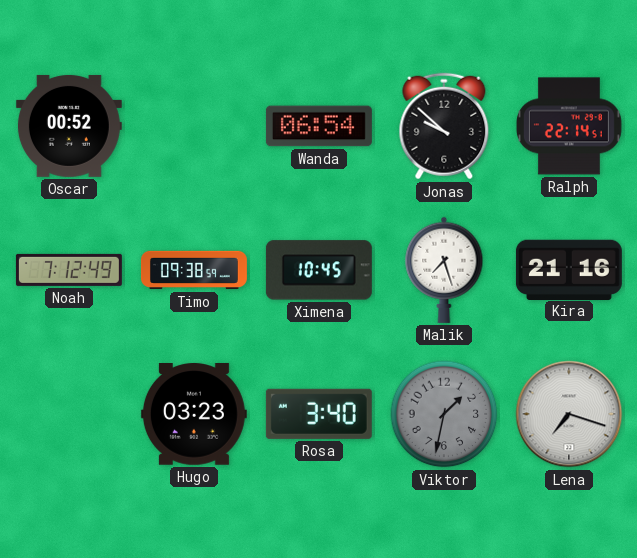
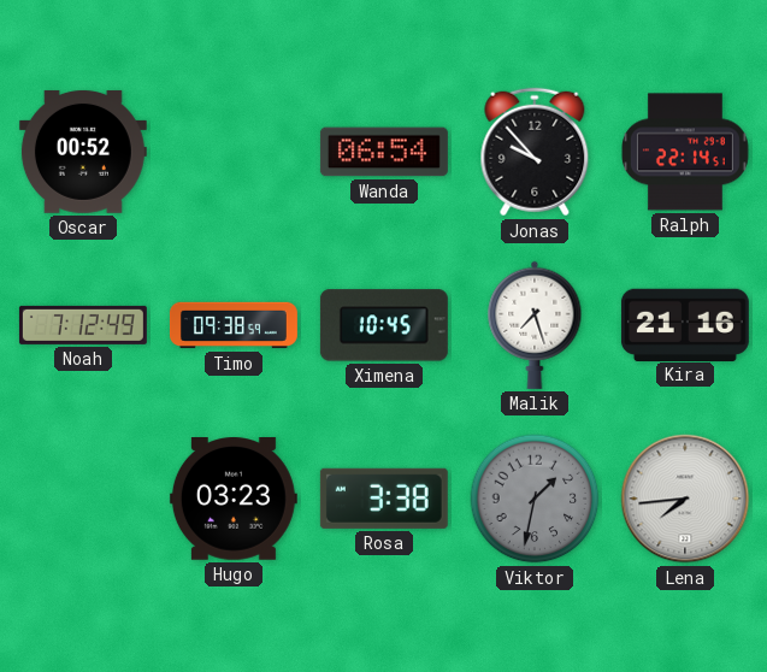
Jonas: 9:52 -> 9:53 (535, 152)
Rosa: 3:40 -> 3:38 (384, 499)
Lena: 7:18 -> 7:44 (685, 499)
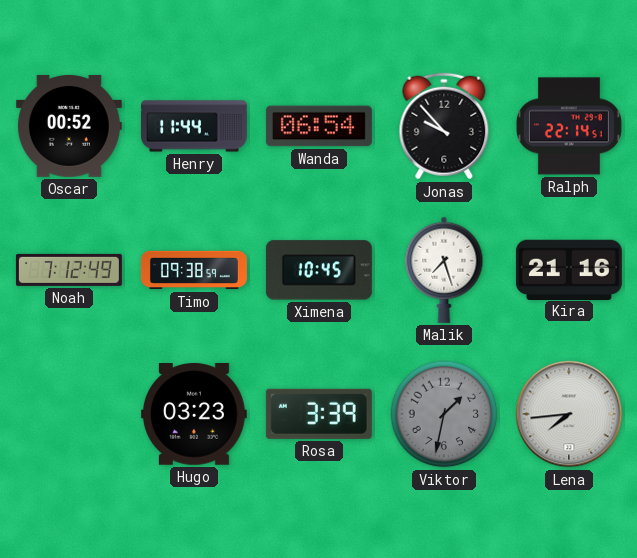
Henry: none -> 11:44 (194, 126)
Rosa: 3:38 -> 3:39 (319, 414)
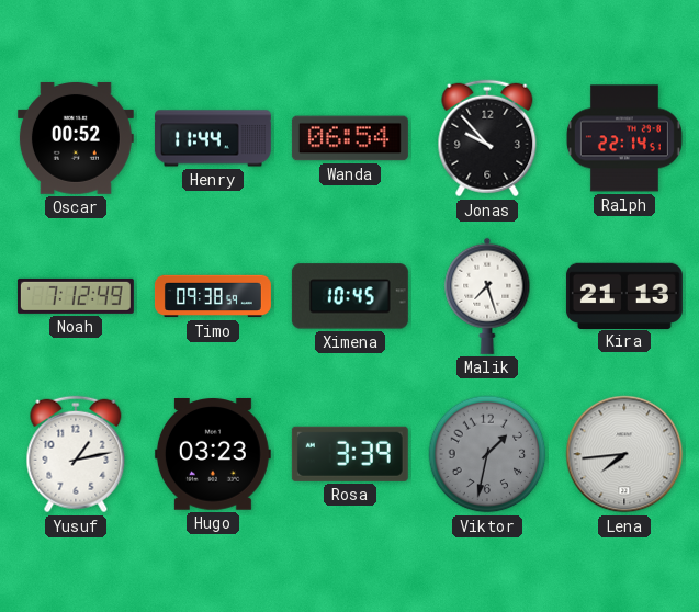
Kira: 21:16 -> 21:13 (624, 295)
Yusuf: none -> 1:13 (76, 454)
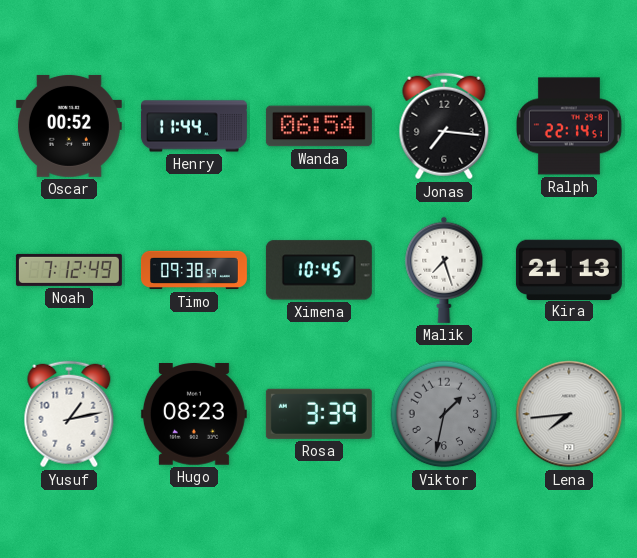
Jonas: 9:53 -> 7:16 (444, 126)
Hugo: 03:23 -> 08:23 (194, 415)
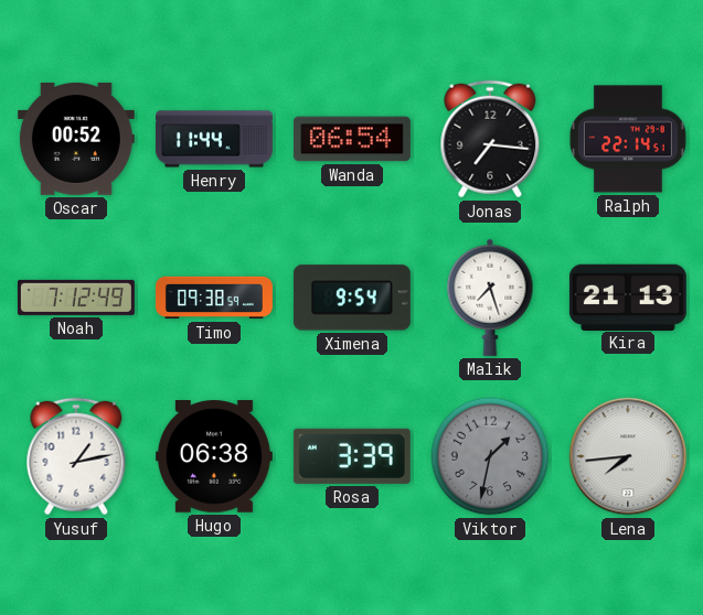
Ximena: 10:45 -> 9:54 (352, 298)
Hugo: 08:23 -> 06:38 (214, 457)
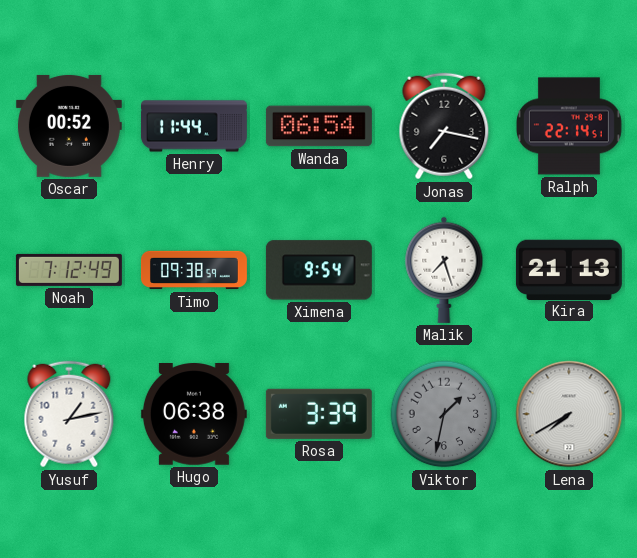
Jonas: 7:16 -> 7:17 (444, 126)
Lena: 7:44 -> 7:40 (569, 414)
